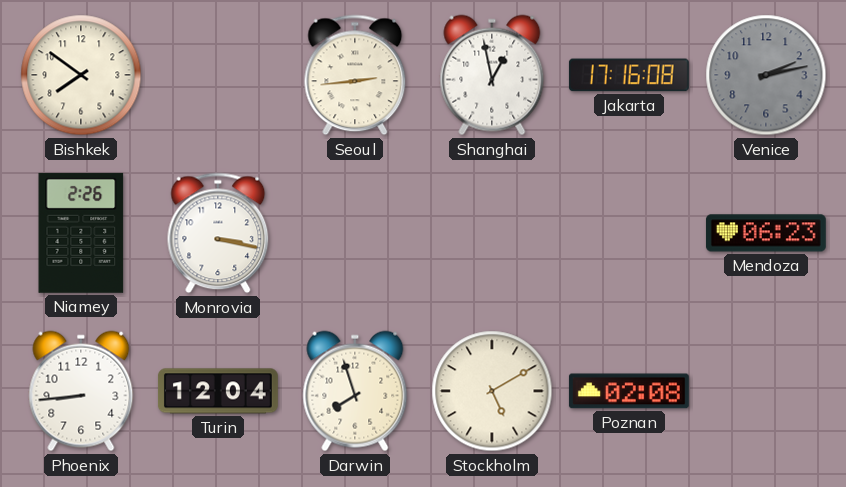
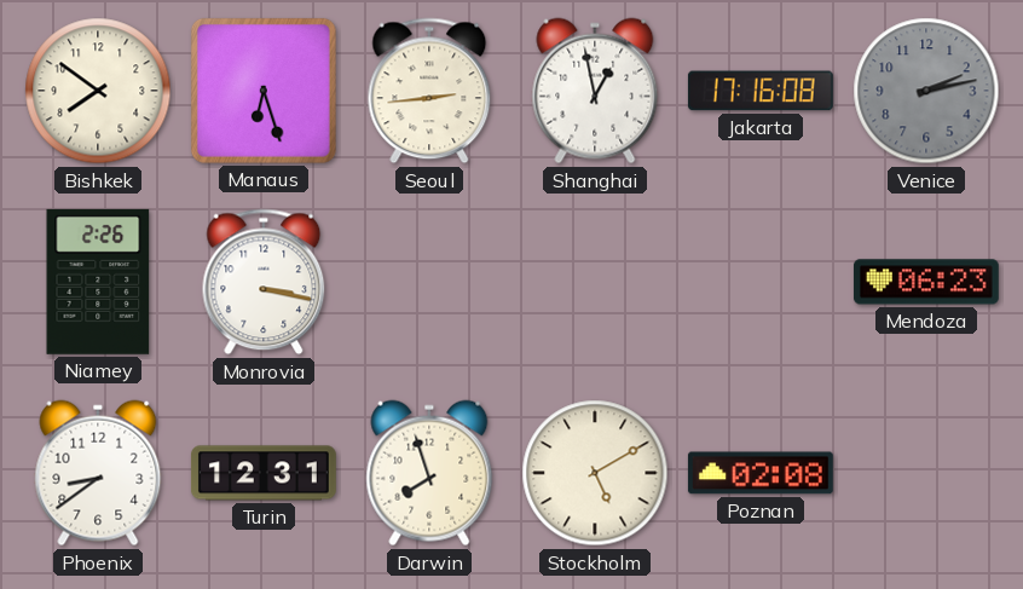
Manaus: none -> 6:27 (264, 91)
Phoenix: 8:44 -> 8:39 (98, 473)
Turin: 12:04 -> 12:31 (264, 473)
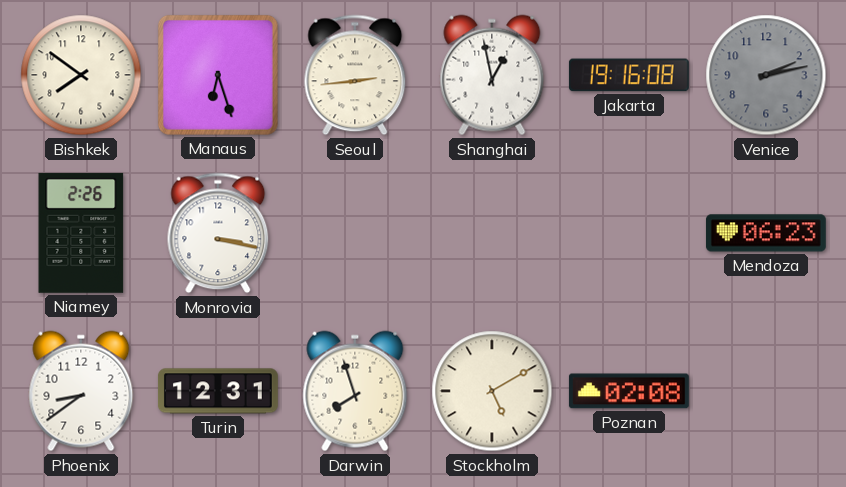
Jakarta: 17:16 -> 19:16 (629, 75)
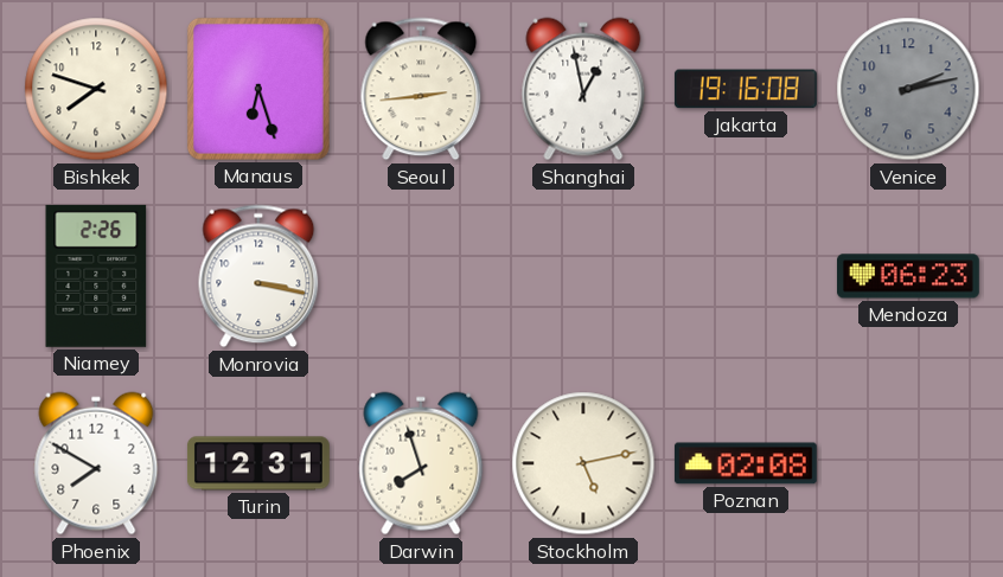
Bishkek: 7:51 -> 7:48 (96, 89)
Phoenix: 8:39 -> 7:50 (96, 463)
Stockholm: 5:10 -> 5:13 (583, 463)
